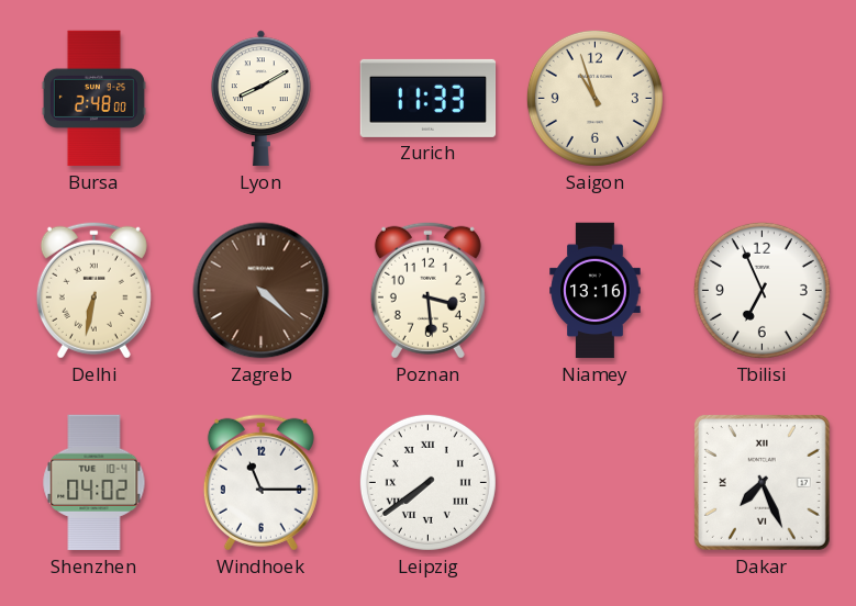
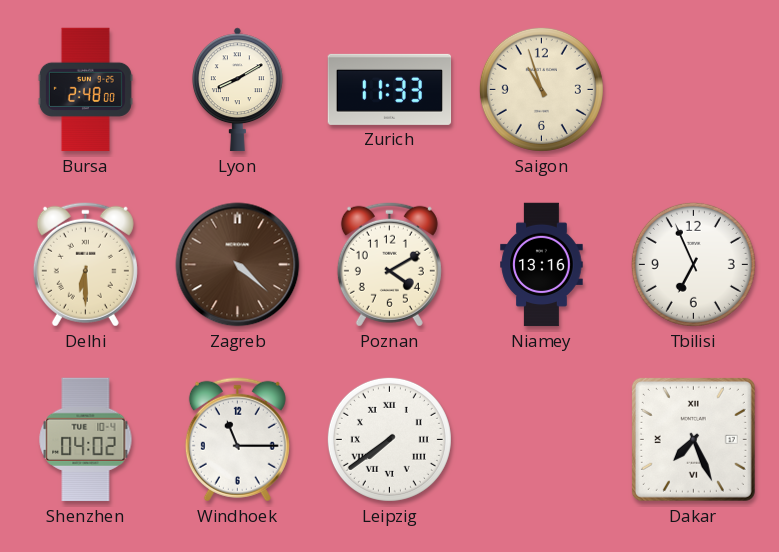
Delhi: 6:32 -> 6:30 (85, 264)
Poznan: 3:29 -> 4:10 (389, 264)
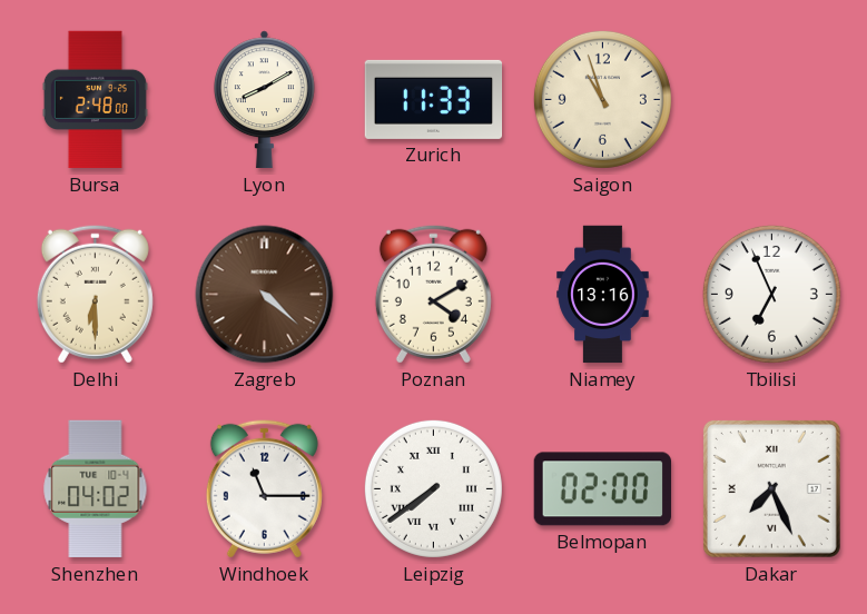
Belmopan: none -> 02:00 (602, 489)
